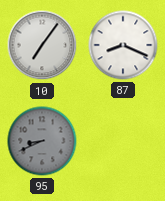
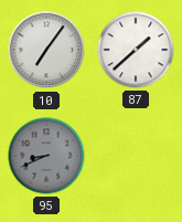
87: 8:19 -> 1:38 (136, 50)
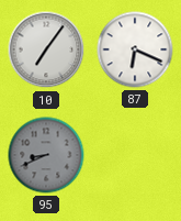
87: 1:38 -> 6:19 (135, 49)
